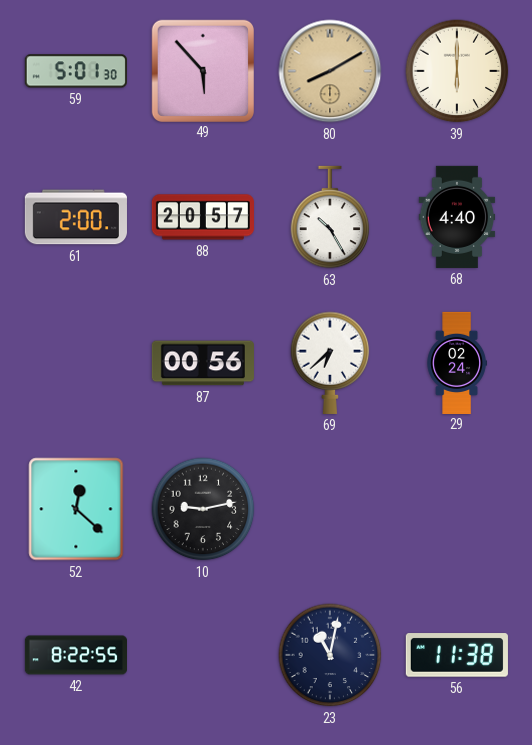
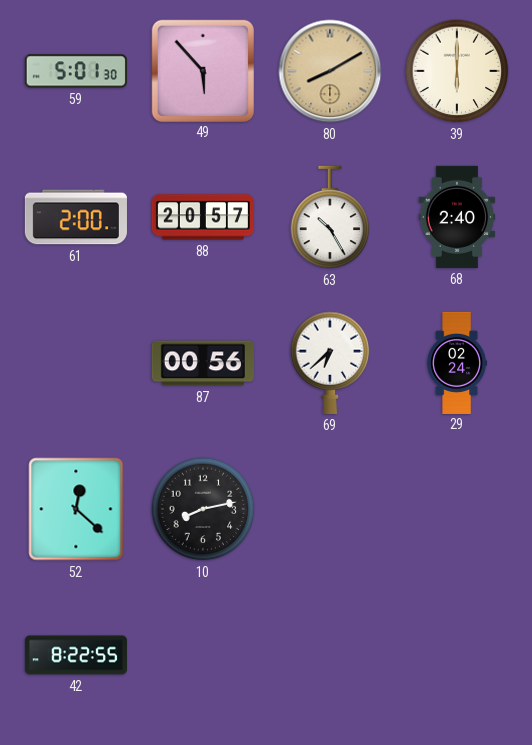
68: 4:40 -> 2:40 (457, 217)
10: 9:13 -> 8:13 (203, 509)
23: 11:02 -> none (330, 655)
56: 11:38 -> none (457, 655)
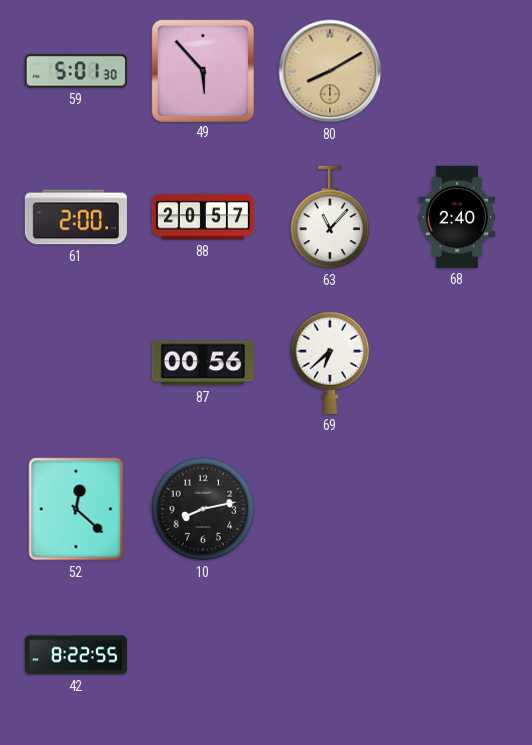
39: 6:00 -> none (457, 71)
63: 10:25 -> 11:07 (330, 217)
29: 02:24 -> none (456, 362)
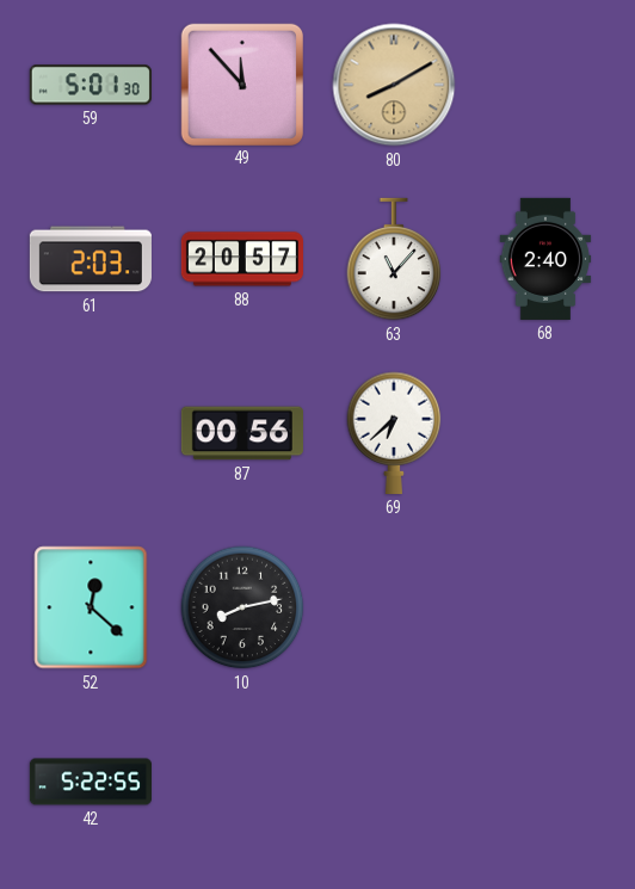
49: 5:53 -> 11:53 (241, 84)
61: 2:00 -> 2:03 (91, 259)
42: 8:22 -> 5:22 (90, 782)
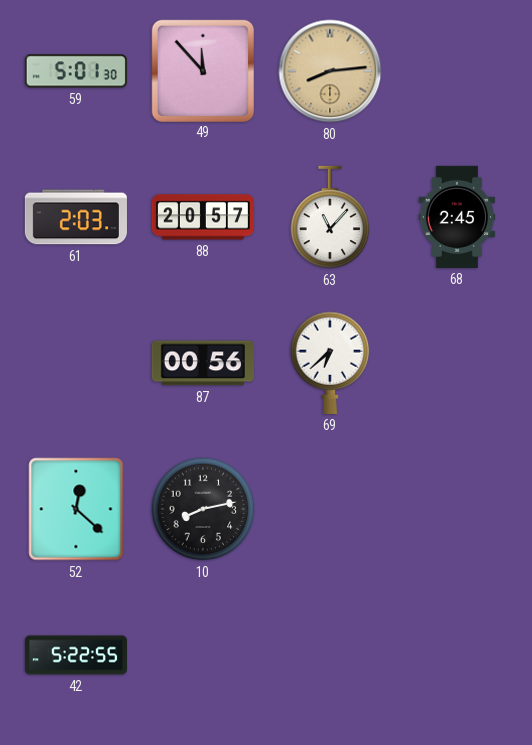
80: 8:10 -> 8:14 (330, 71)
68: 2:40 -> 2:45 (457, 217)
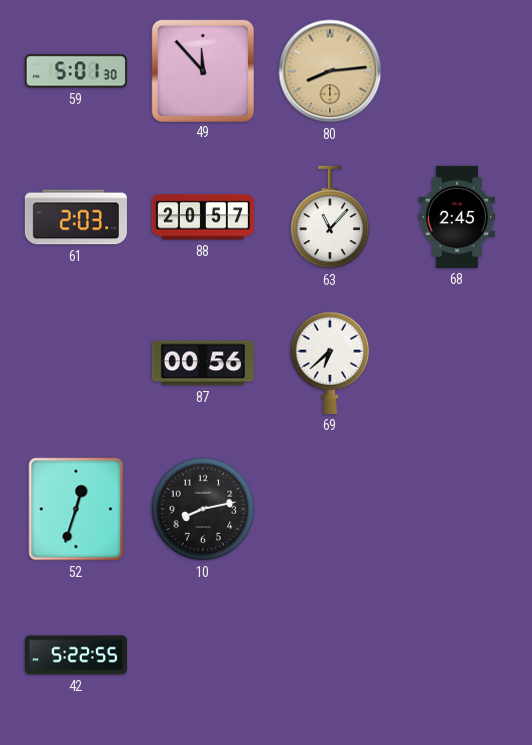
52: 12:22 -> 12:33 (76, 509)
